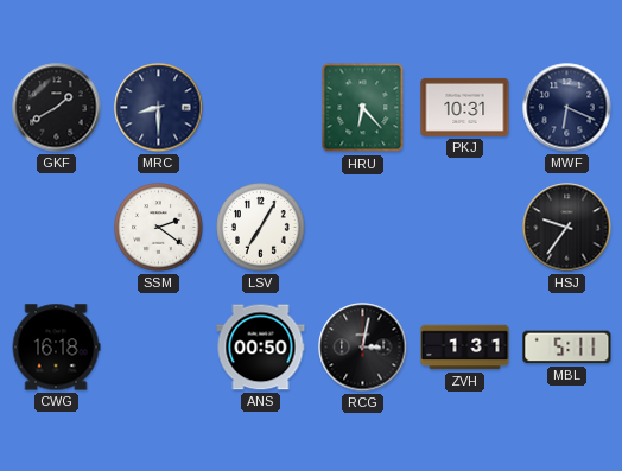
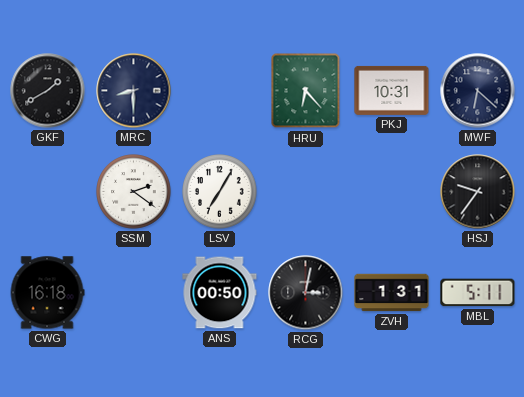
MWF: 6:19 -> 6:22 (478, 91)
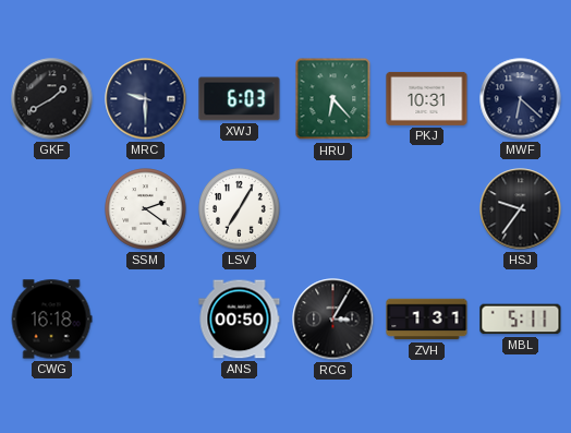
MRC: 8:30 -> 9:30 (146, 99)
XWJ: none -> 6:03 (240, 99)
RCG: 3:02 -> 3:05 (333, 320)
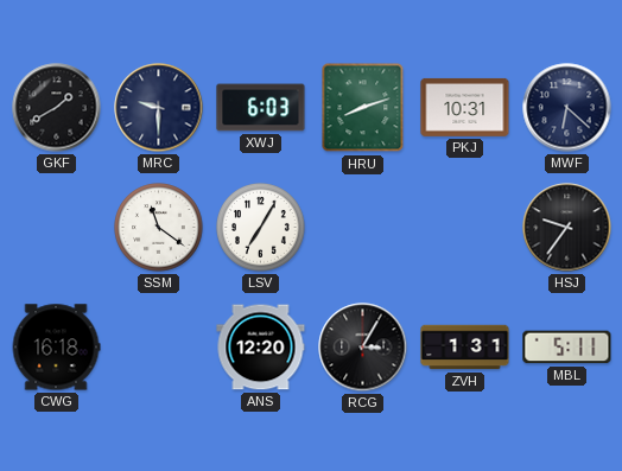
HRU: 6:23 -> 8:12 (363, 108)
SSM: 2:21 -> 11:21 (159, 228)
ANS: 00:50 -> 12:20 (261, 348)
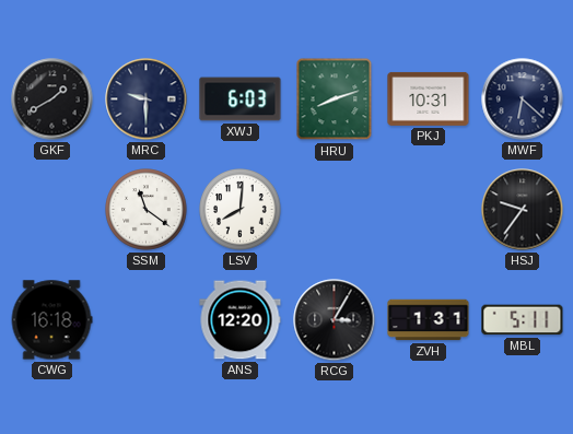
LSV: 7:05 -> 8:01 (241, 210)
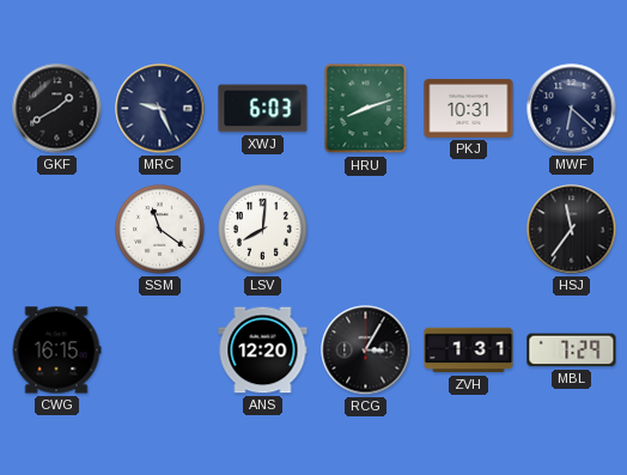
MRC: 9:30 -> 9:26 (160, 109)
HSJ: 9:36 -> 11:36 (572, 230)
CWG: 16:18 -> 16:15 (56, 351)
MBL: 5:11 -> 7:29 (572, 351)
